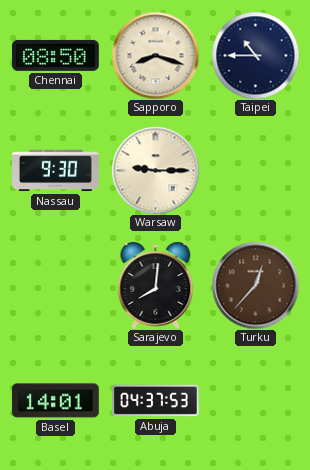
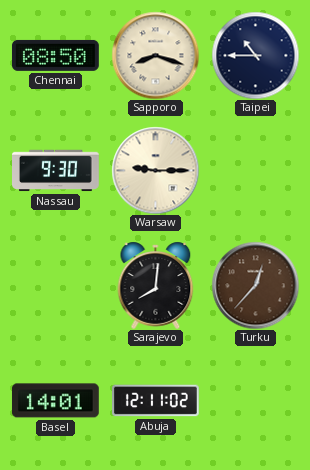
Abuja: 04:37 -> 12:11 (156, 401)
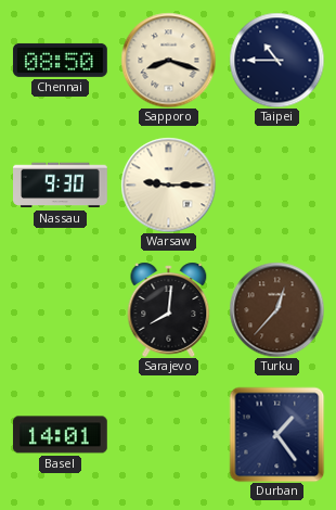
Abuja: 12:11 -> none (156, 401)
Durban: none -> 1:24 (276, 434)
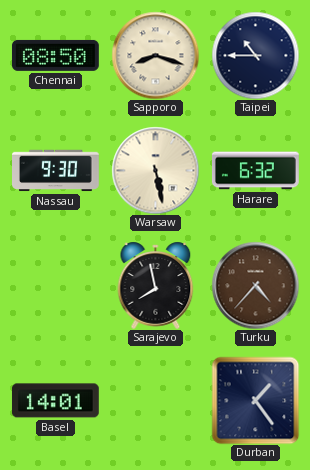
Warsaw: 9:15 -> 5:28 (155, 170)
Harare: none -> 6:32 (256, 171)
Sarajevo: 8:01 -> 7:58 (156, 285)
Turku: 12:37 -> 4:37 (255, 285)
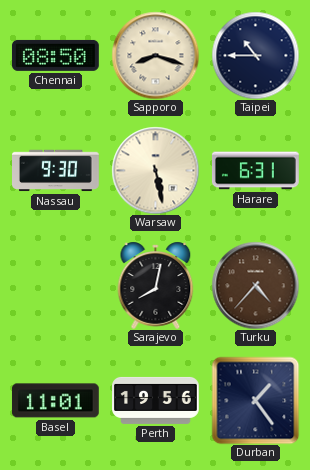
Harare: 6:32 -> 6:31 (256, 171)
Sarajevo: 7:58 -> 8:02 (156, 285)
Basel: 14:01 -> 11:01 (55, 401)
Perth: none -> 19:56 (156, 400)
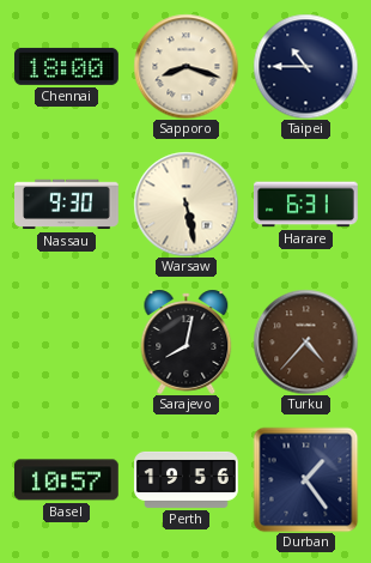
Chennai: 08:50 -> 18:00 (66, 66)
Basel: 11:01 -> 10:57 (66, 480)
